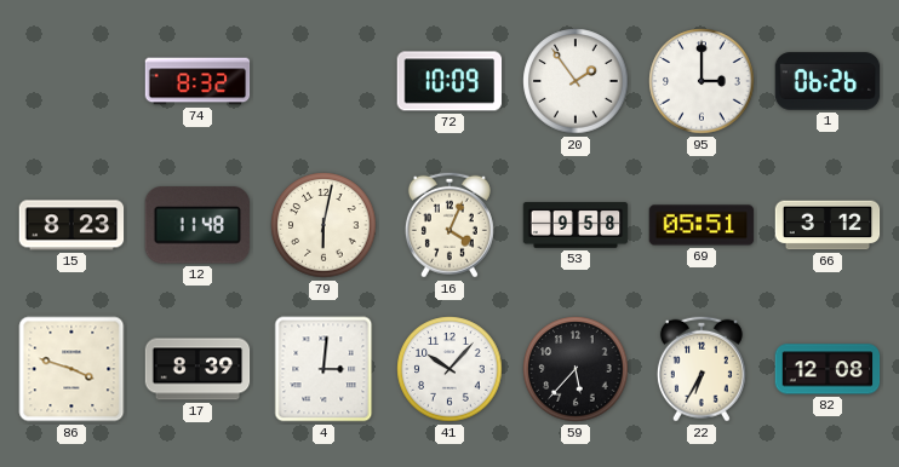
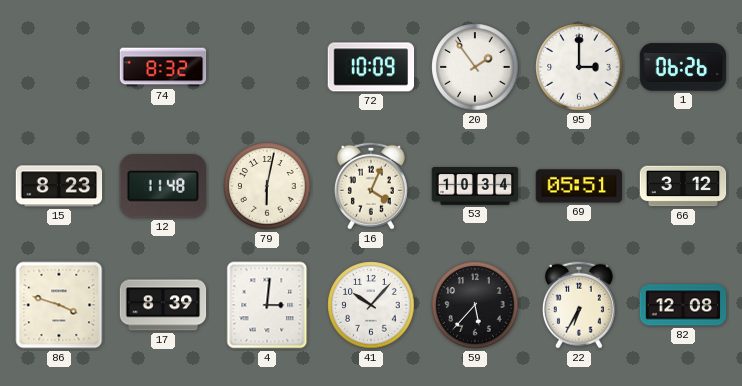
53: 9:58 -> 10:34 (475, 186)
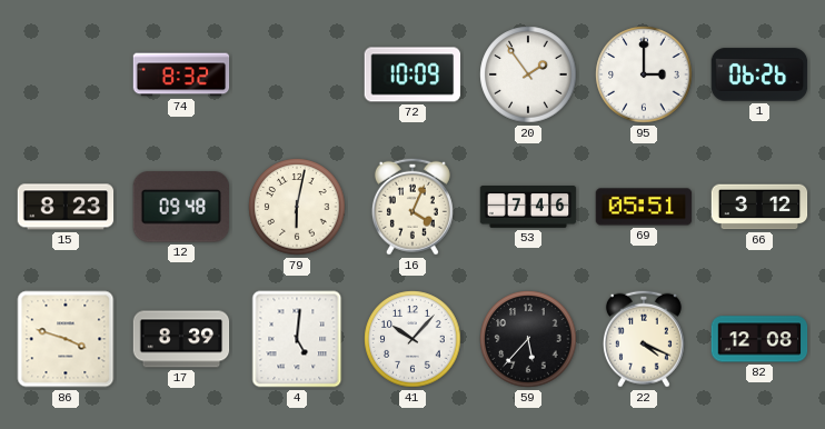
12: 11:48 -> 09:48 (180, 207)
53: 10:34 -> 7:46 (528, 207)
4: 3:01 -> 5:01 (297, 339)
22: 6:35 -> 4:19 (644, 339)
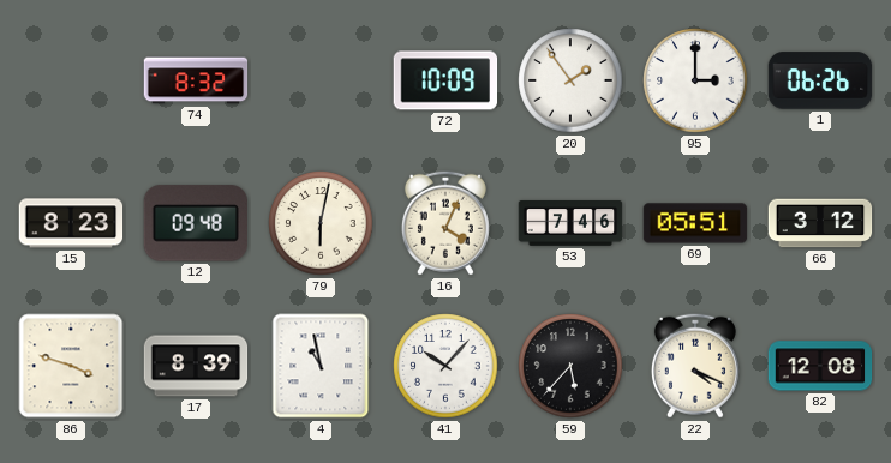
4: 5:01 -> 10:58 (321, 366)
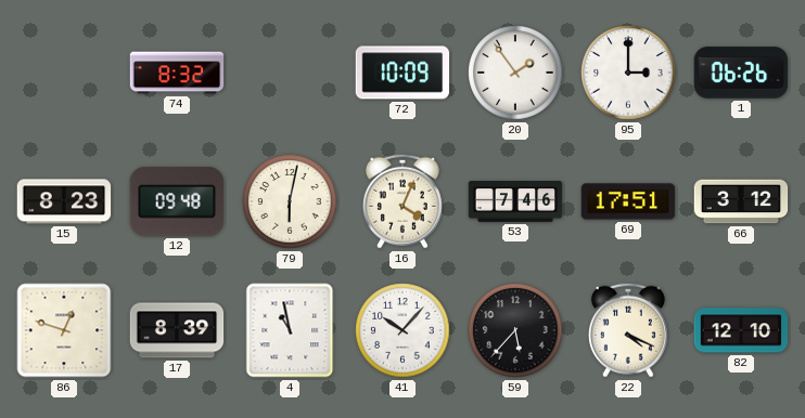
69: 05:51 -> 17:51 (628, 201)
86: 3:48 -> 12:48 (64, 330)
82: 12:08 -> 12:10 (741, 330)
